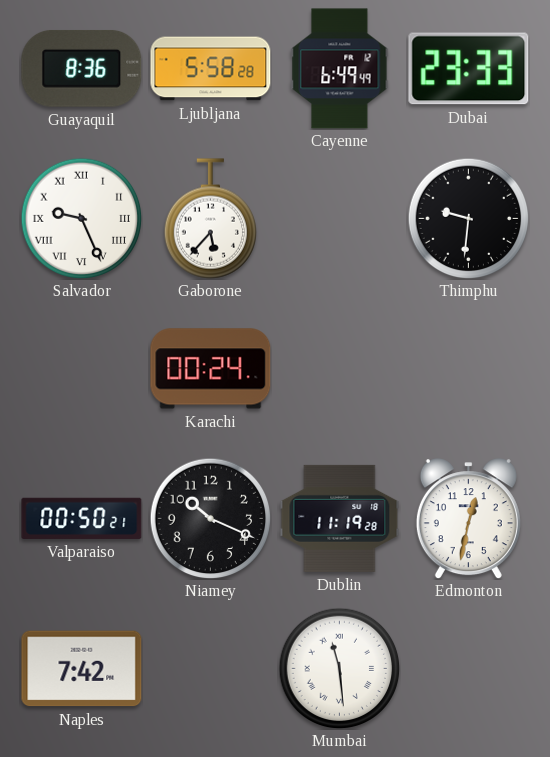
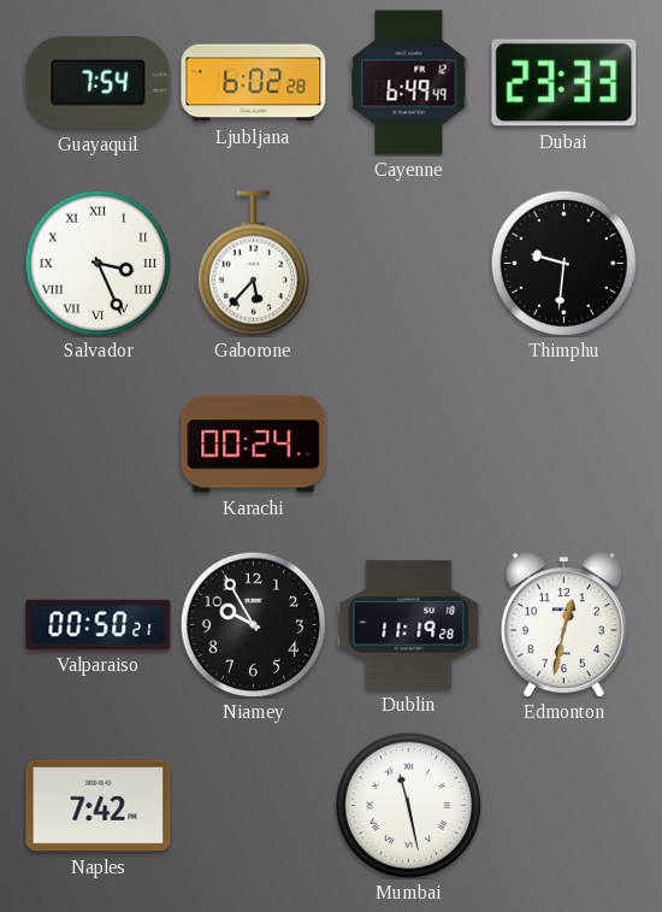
Guayaquil: 8:36 -> 7:54 (99, 82)
Ljubljana: 5:58 -> 6:02 (254, 83)
Salvador: 9:26 -> 3:26 (97, 263)
Niamey: 10:19 -> 9:55 (253, 624)
Mumbai: 11:29 -> 11:28 (408, 805)
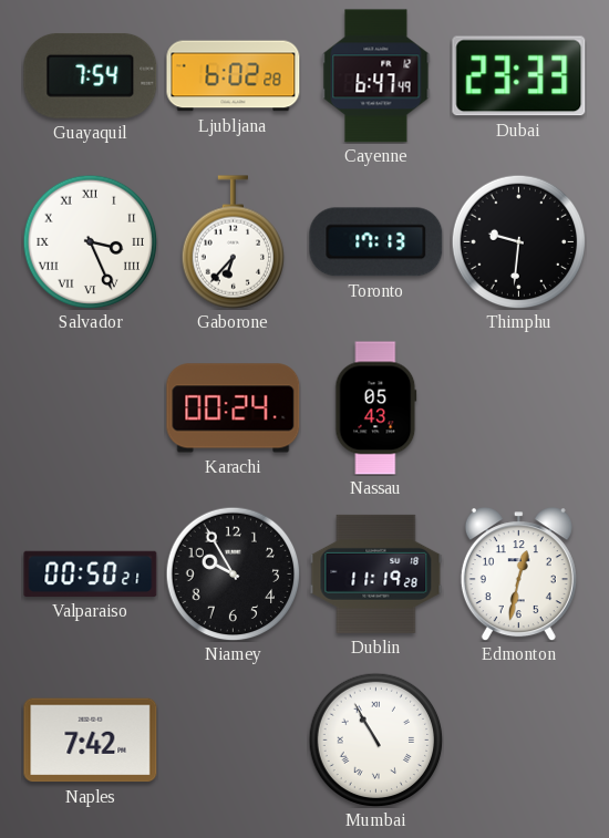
Cayenne: 6:49 -> 6:47 (376, 76)
Gaborone: 5:37 -> 6:37 (233, 242)
Toronto: none -> 17:13 (376, 242)
Nassau: none -> 05:43 (376, 408)
Mumbai: 11:28 -> 10:55 (375, 739)
